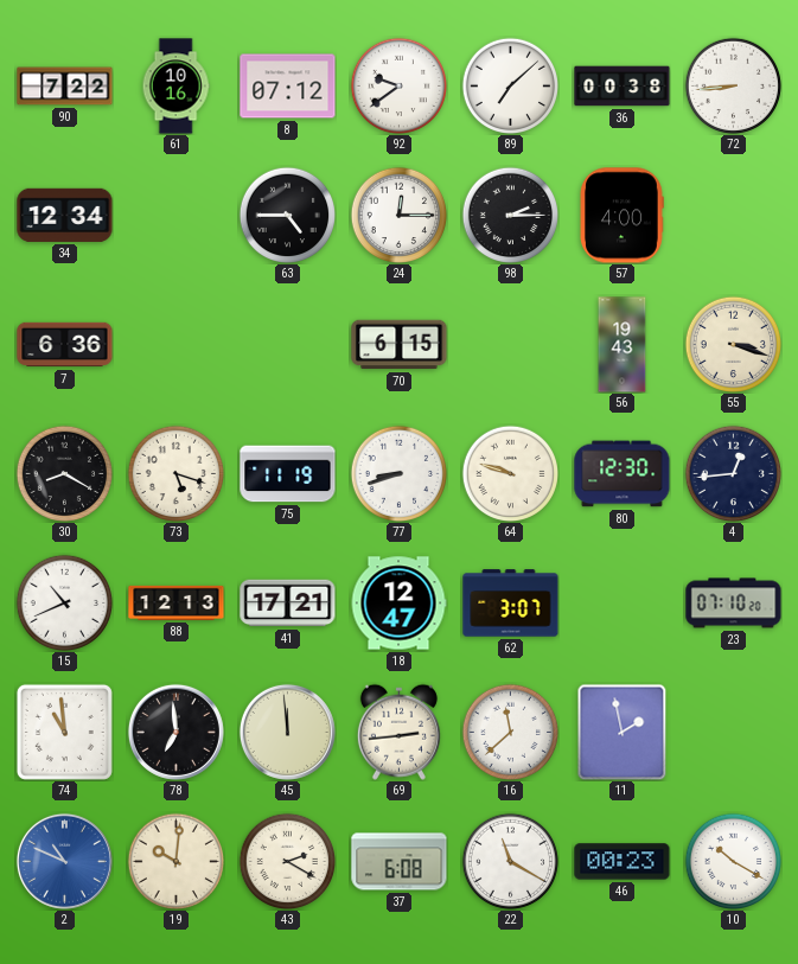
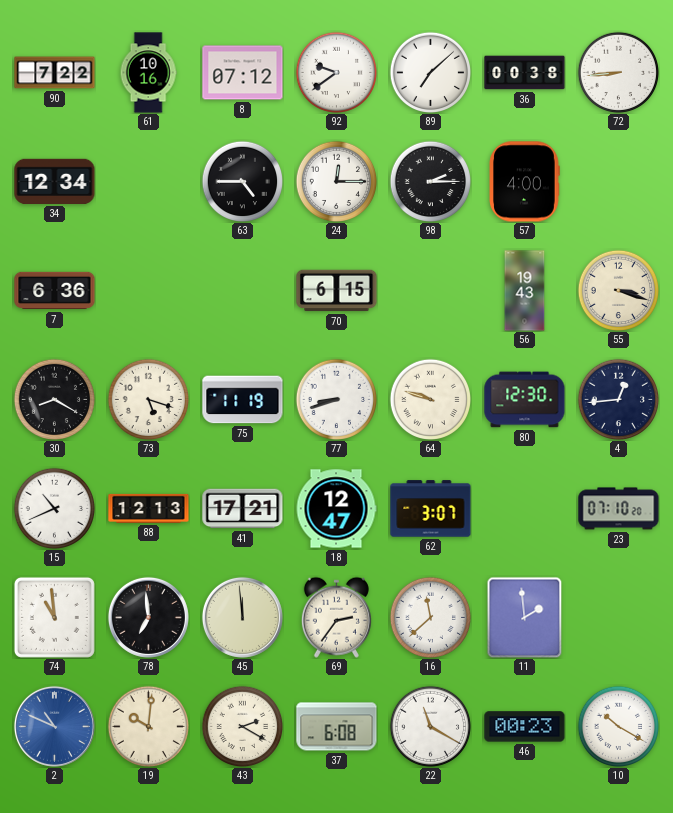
69: 2:44 -> 2:36 (336, 617)
11: 1:58 -> 1:59 (525, 617)
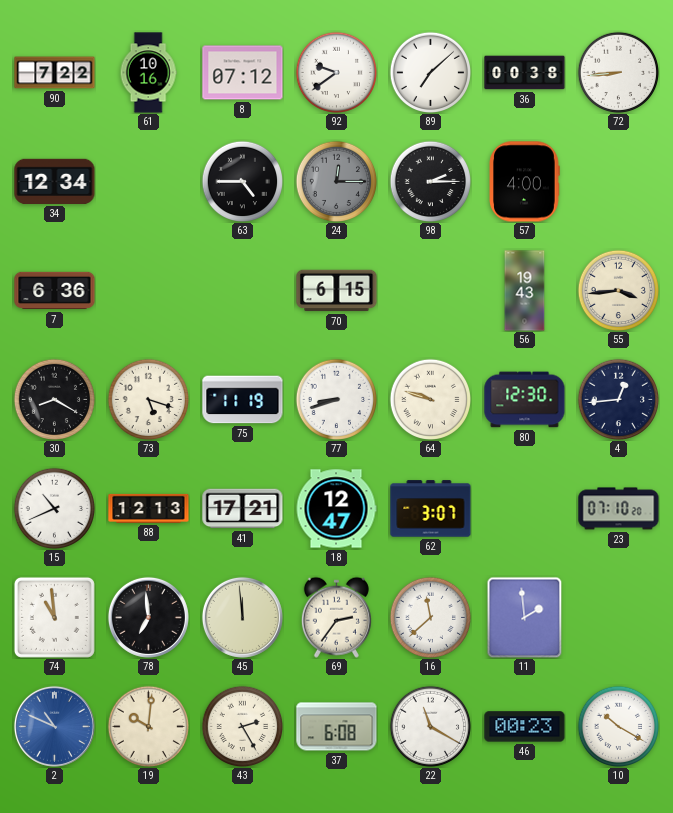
24 dial: white -> grey (336, 181)
55: 3:18 -> 3:44 (618, 290)
43: 2:20 -> 2:25 (242, 726)
